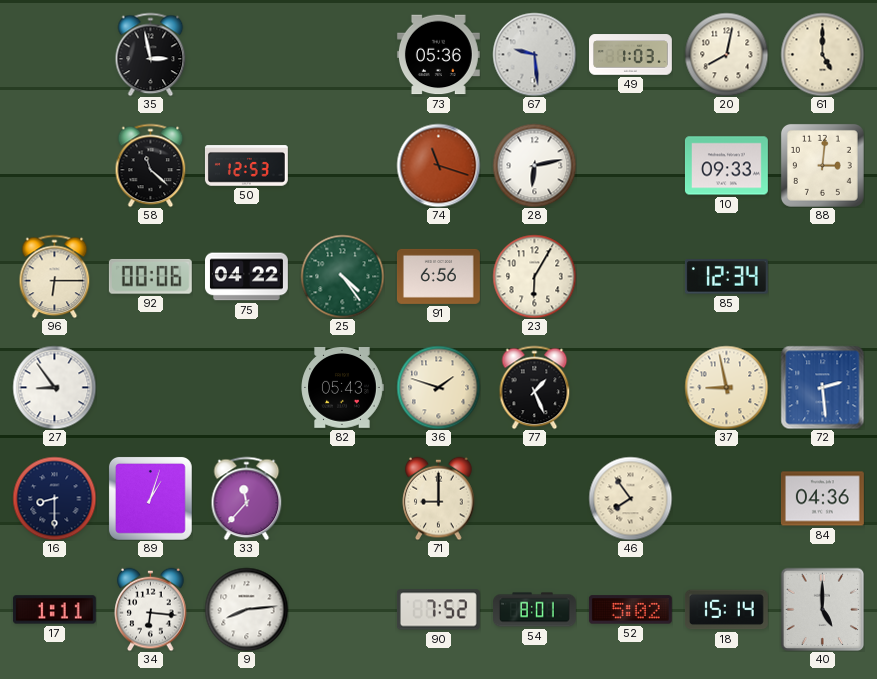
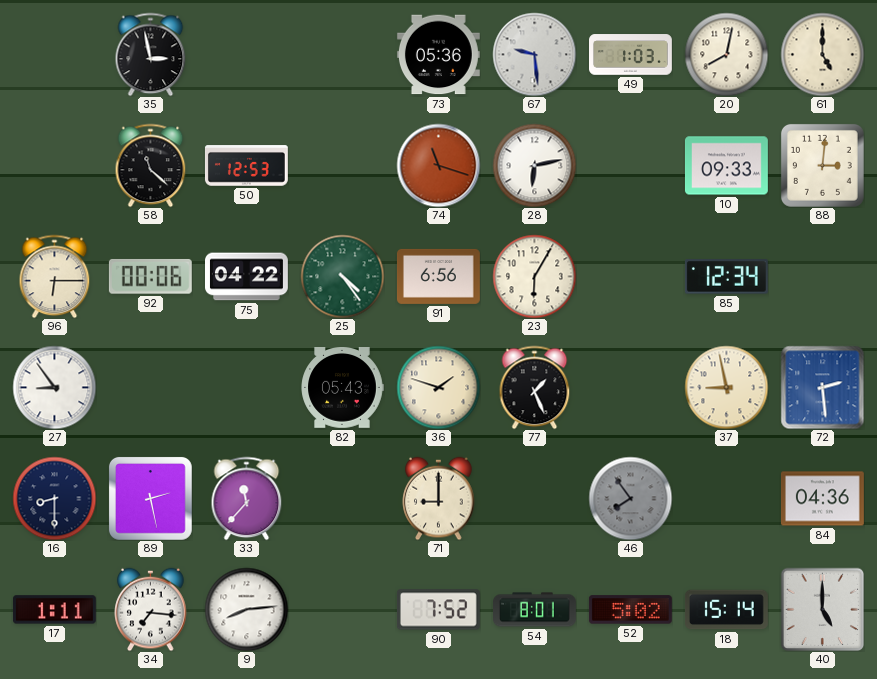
89: 1:03 -> 2:28 (150, 498)
46 dial: cream -> grey (630, 498)
34: 6:16 -> 7:16 (151, 609)
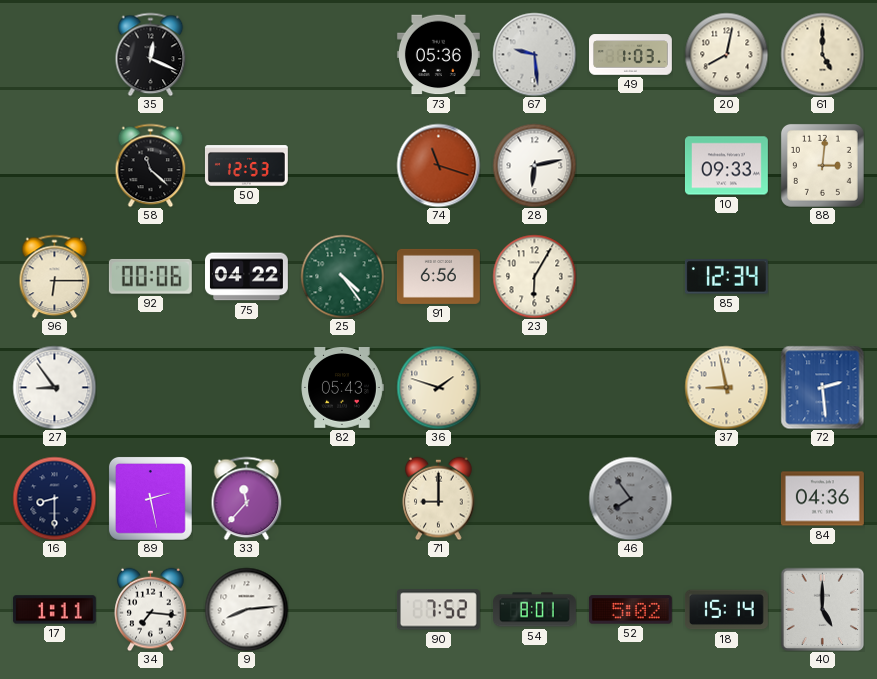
35: 2:58 -> 12:19 (151, 54)
77: 1:26 -> none (535, 387)
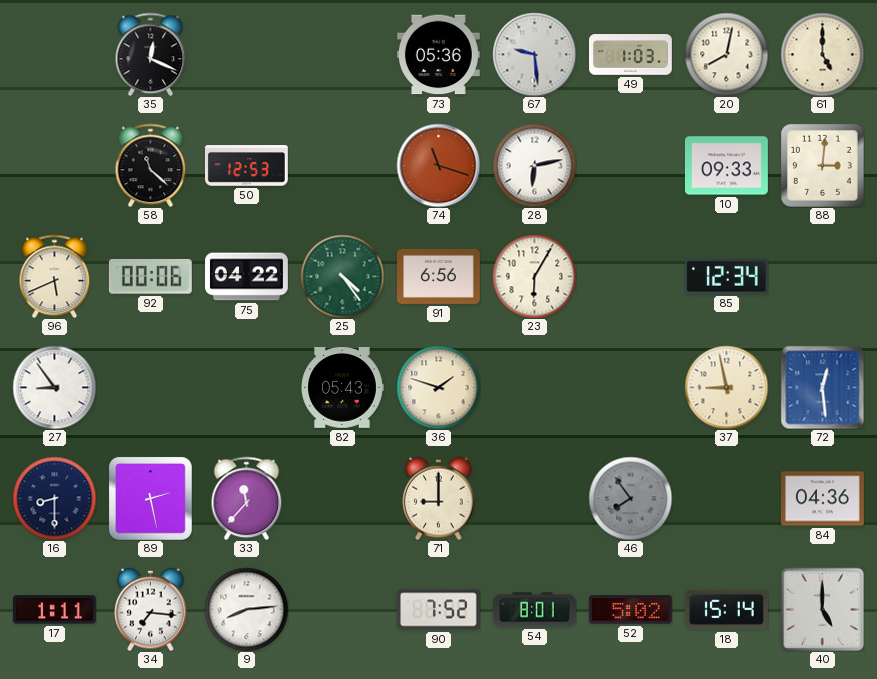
96: 6:15 -> 5:41 (55, 276)
72: 2:29 -> 12:29 (822, 387)
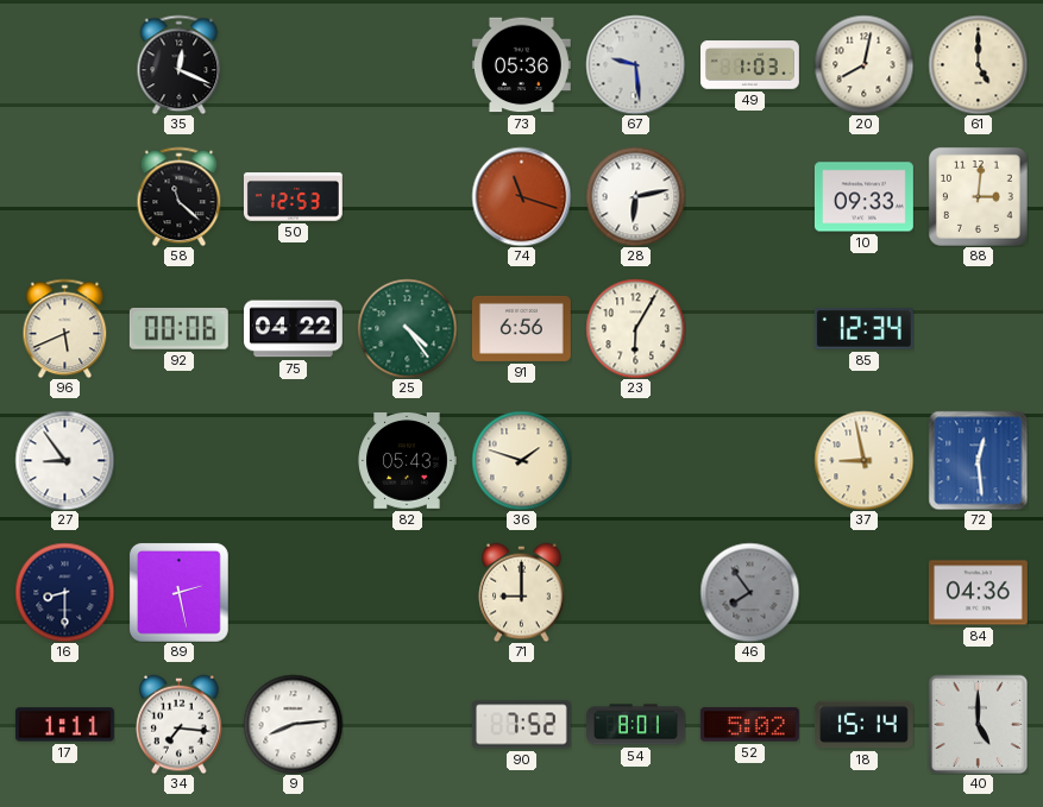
33: 11:37 -> none (247, 498)
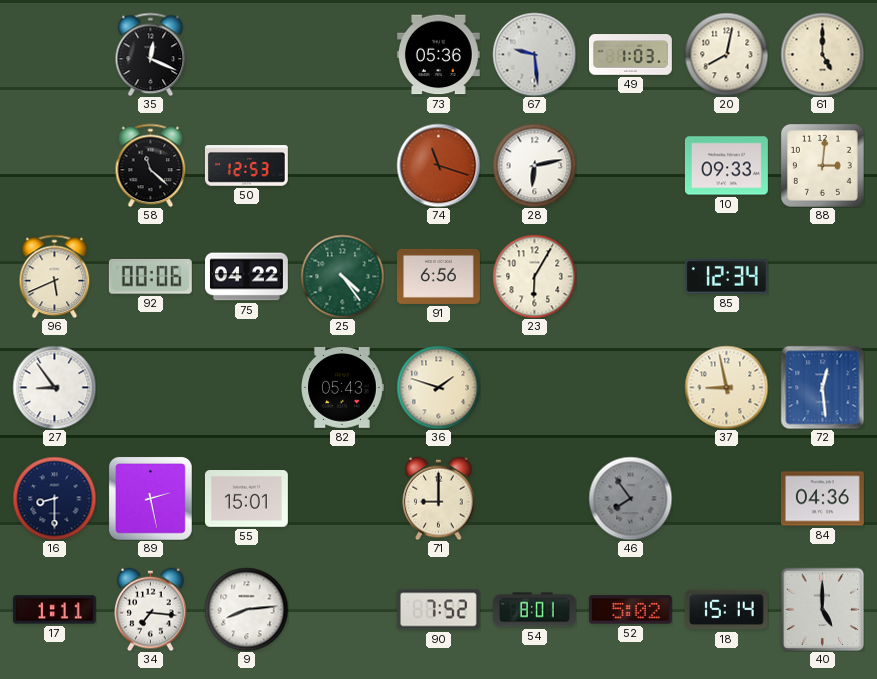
55: none -> 15:01 (246, 499)
